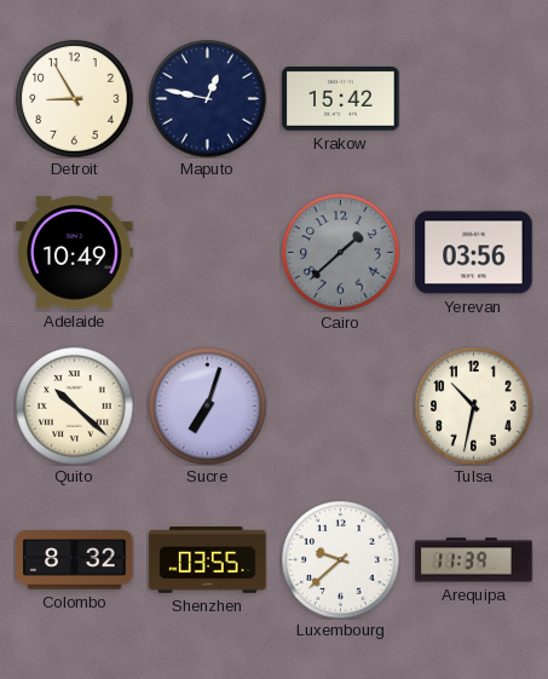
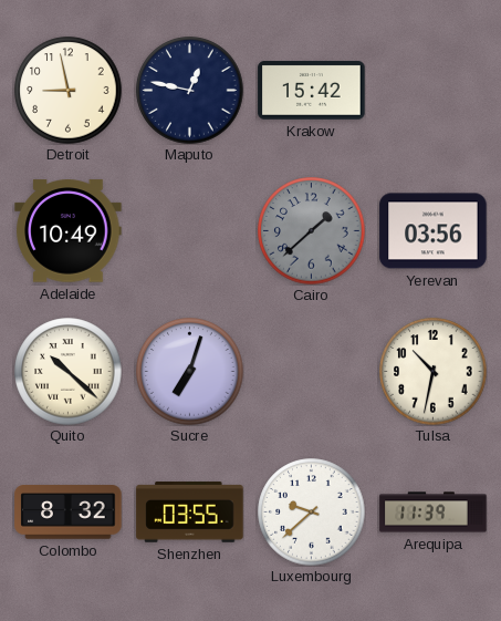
Detroit: 8:55 -> 8:58 (69, 91)
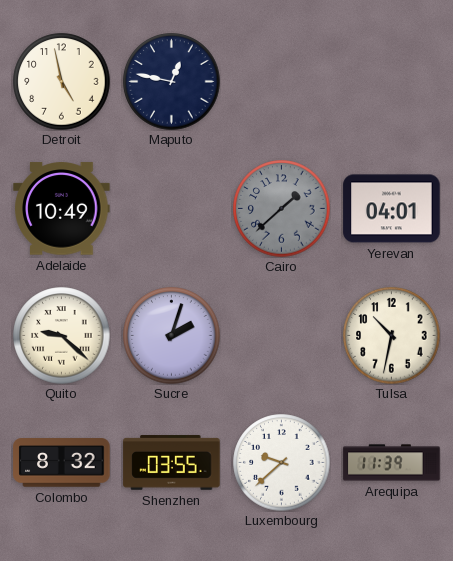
Detroit: 8:58 -> 4:58 (62, 82)
Krakow: 15:42 -> none (312, 91)
Yerevan: 03:56 -> 04:01 (392, 209)
Quito: 10:22 -> 9:22 (62, 336)
Sucre: 7:03 -> 2:03 (172, 336)
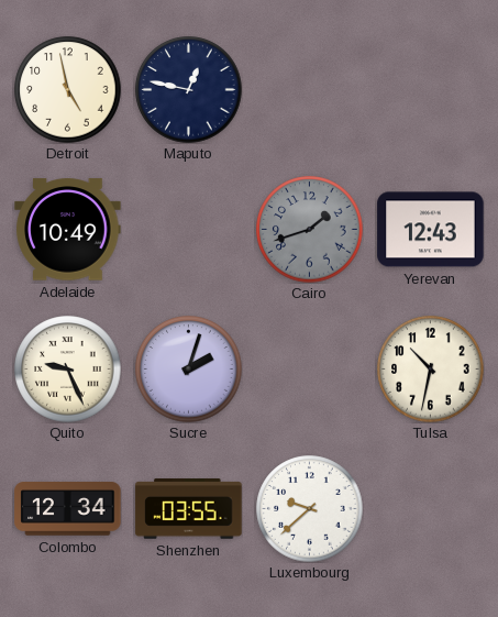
Cairo: 1:38 -> 1:42 (310, 230)
Yerevan: 04:01 -> 12:43 (431, 230)
Quito: 9:22 -> 9:26 (68, 370)
Colombo: 8:32 -> 12:34 (68, 509)
Arequipa: 11:39 -> none (392, 463)
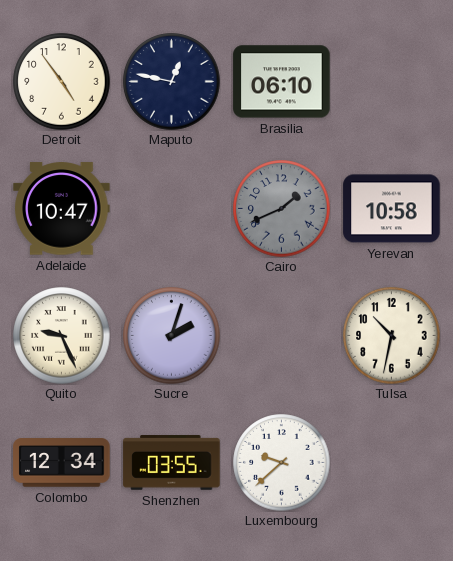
Detroit: 4:58 -> 4:54 (62, 82)
Brasilia: none -> 06:10 (282, 82)
Adelaide: 10:49 -> 10:47 (62, 209)
Cairo: 1:42 -> 1:41 (282, 209)
Yerevan: 12:43 -> 10:58 (392, 209)
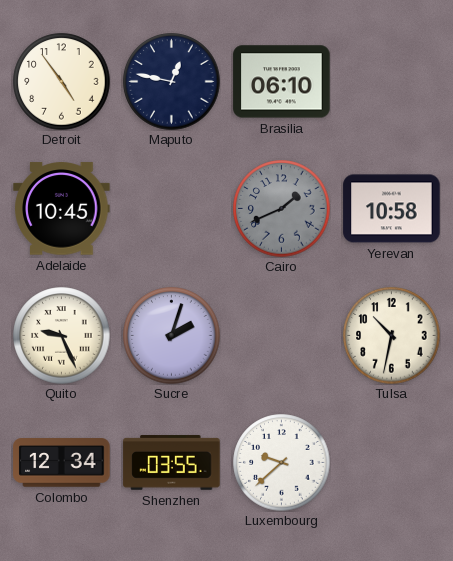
Adelaide: 10:47 -> 10:45 (62, 209)
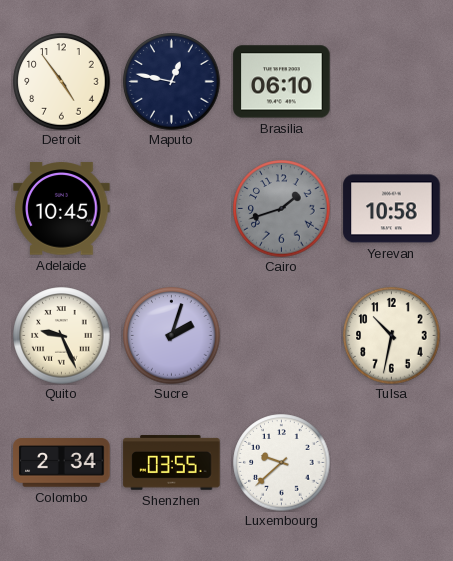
Cairo: 1:41 -> 1:42 (282, 209)
Colombo: 12:34 -> 2:34 (62, 463)
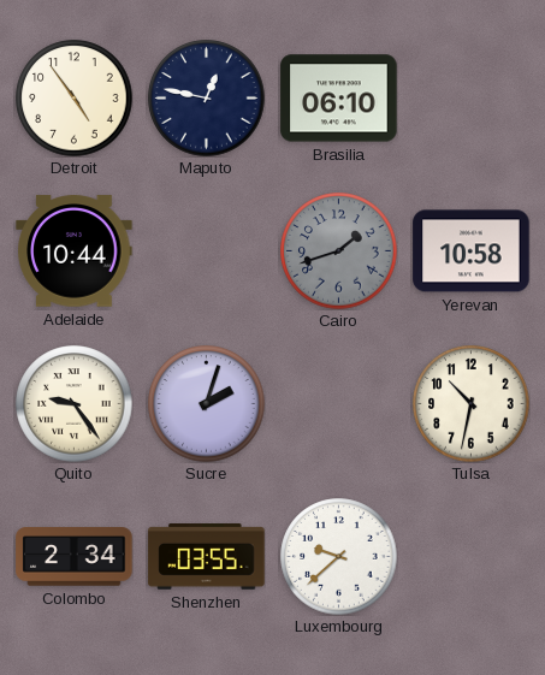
Adelaide: 10:45 -> 10:44 (75, 251)
Quito: 9:26 -> 9:24 (75, 404)
